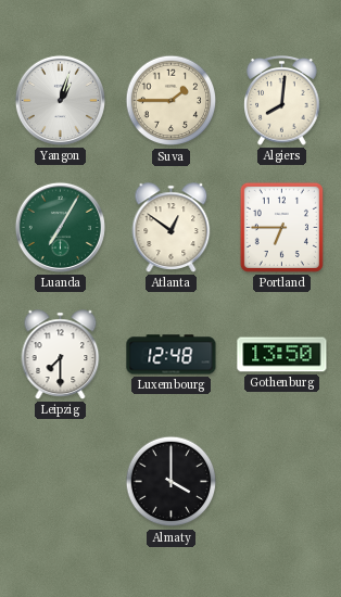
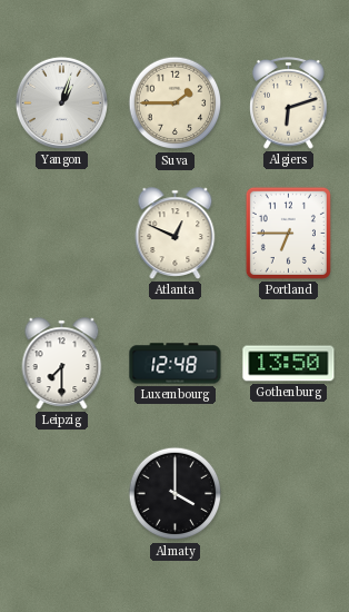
Algiers: 8:01 -> 6:12 (289, 103)
Luanda: 7:05 -> none (60, 227)
Atlanta: 12:51 -> 12:49 (176, 234)
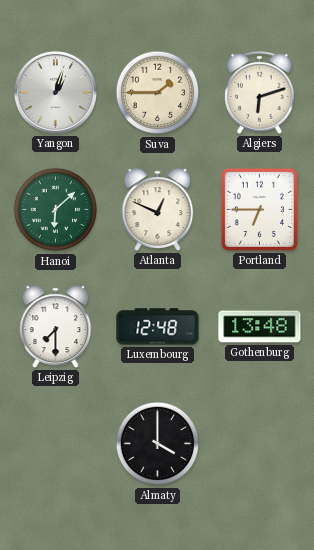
Hanoi: none -> 6:08 (56, 210)
Gothenburg: 13:50 -> 13:48 (260, 327)
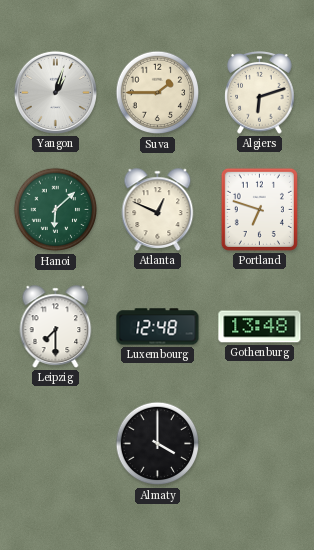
Portland: 6:45 -> 6:48 (259, 209)
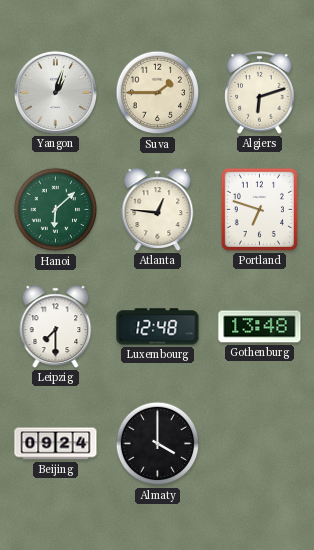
Atlanta: 12:49 -> 12:46 (158, 210)
Beijing: none -> 09:24 (56, 444)
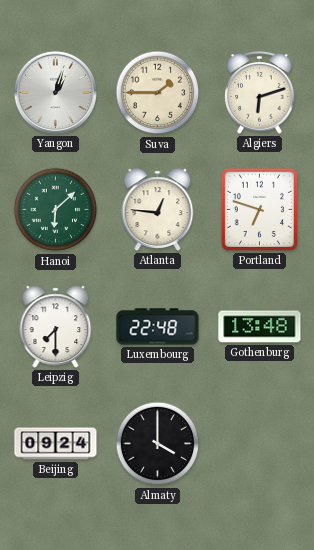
Luxembourg: 12:48 -> 22:48 (158, 327)
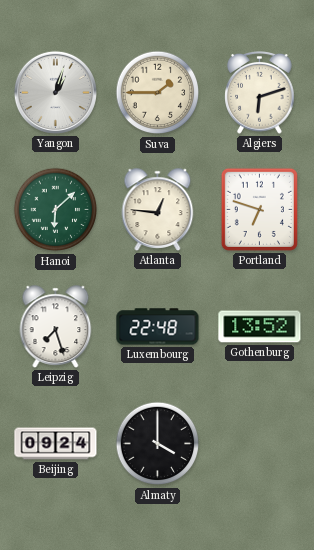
Leipzig: 7:30 -> 7:27 (56, 327)
Gothenburg: 13:48 -> 13:52 (260, 327)
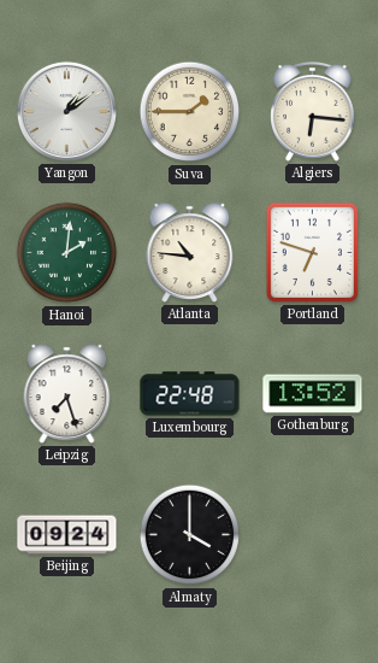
Yangon: 1:03 -> 1:09 (66, 111)
Algiers: 6:12 -> 6:16 (313, 112)
Hanoi: 6:08 -> 2:01 (67, 253)
Atlanta: 12:46 -> 10:46 (190, 253)
